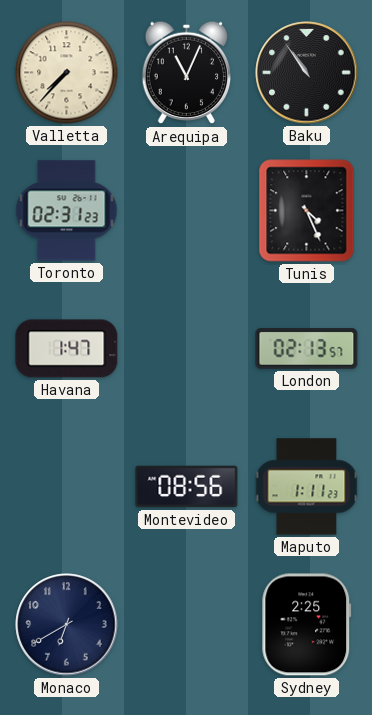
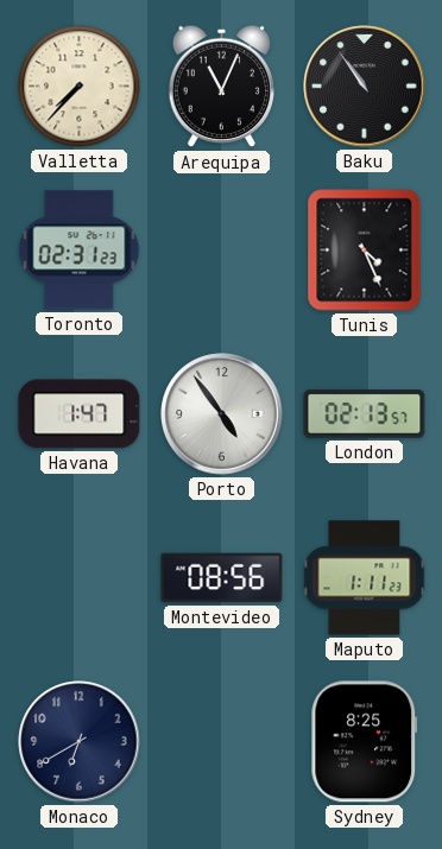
Porto: none -> 4:54 (222, 414)
Sydney: 2:25 -> 8:25 (365, 742)
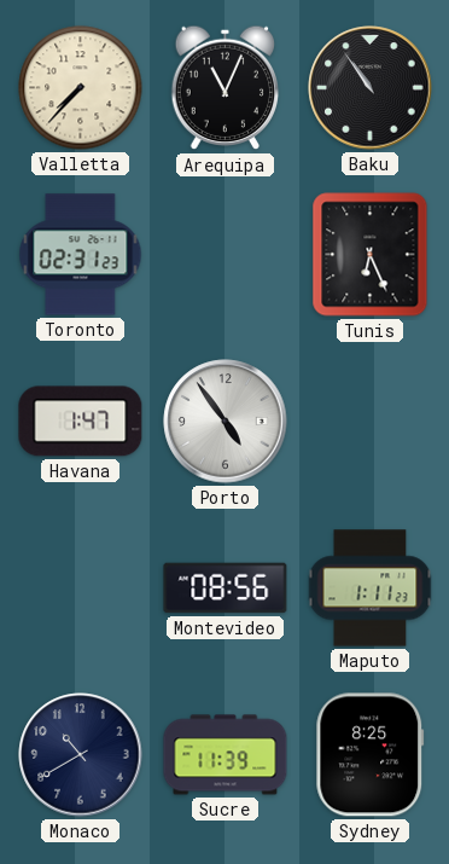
Tunis: 4:26 -> 6:26 (371, 255)
London: 02:13 -> none (365, 414)
Monaco: 6:40 -> 10:40 (81, 755)
Sucre: none -> 11:39 (226, 755)
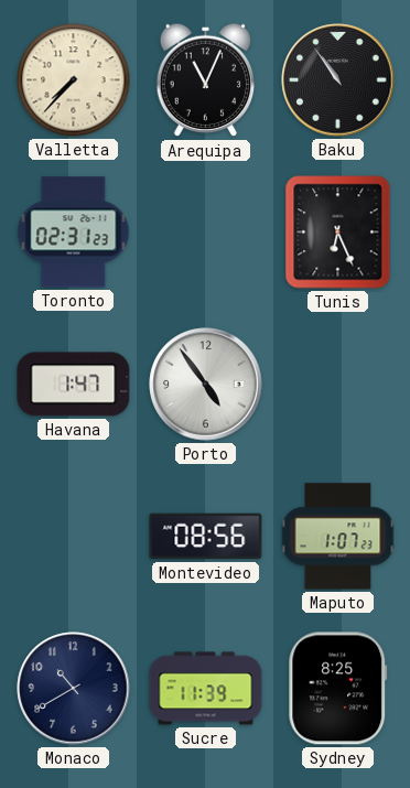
Maputo: 1:11 -> 1:07 (338, 537)
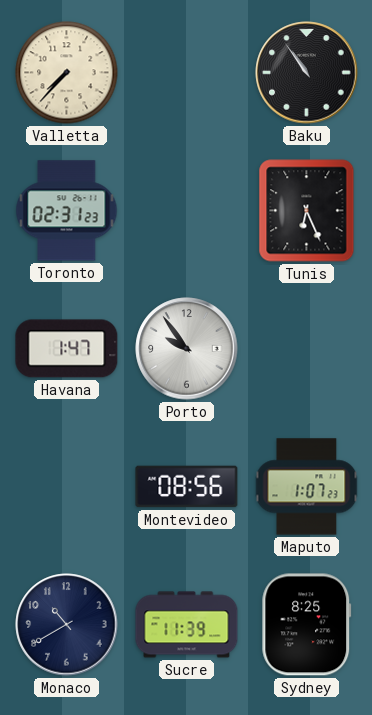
Arequipa: 11:04 -> none (206, 80)
Porto: 4:54 -> 9:54 (187, 349)
